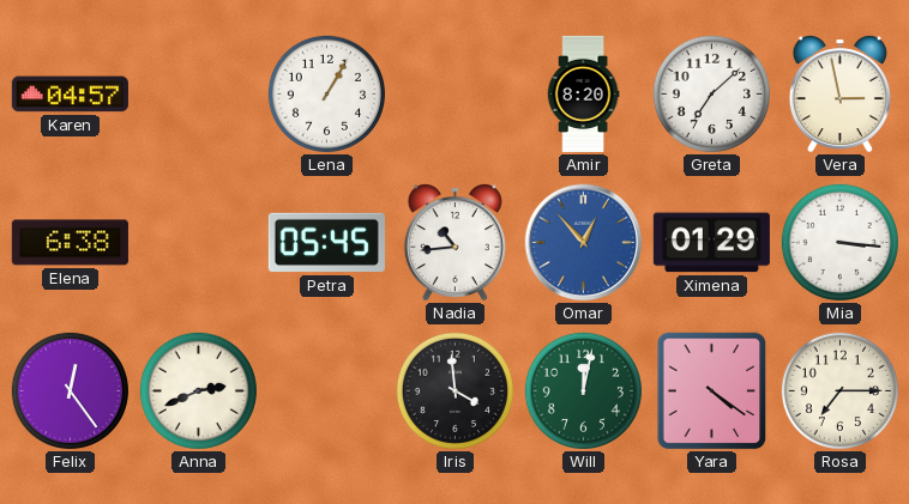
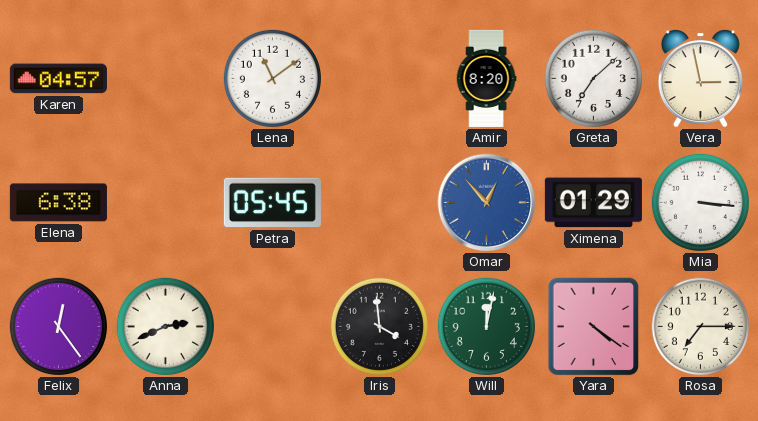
Lena: 1:05 -> 11:09 (272, 78)
Nadia: 10:44 -> none (454, 242)
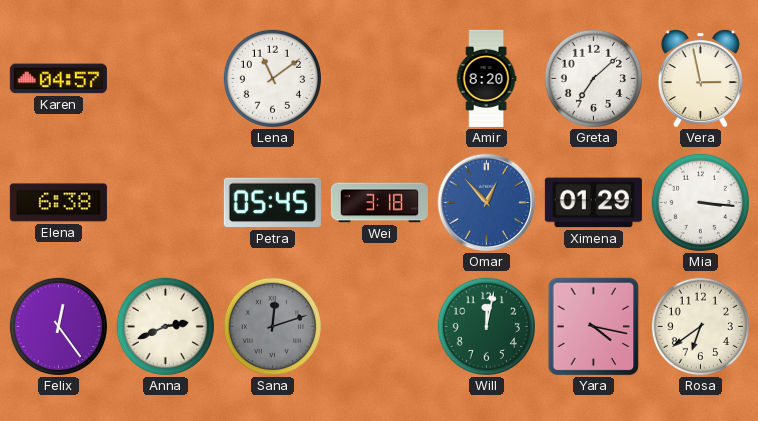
Wei: none -> 3:18 (379, 203)
Sana: none -> 12:12 (272, 326)
Iris: 3:59 -> none (379, 326)
Yara: 4:21 -> 4:17 (594, 327)
Rosa: 7:15 -> 6:39 (700, 326)
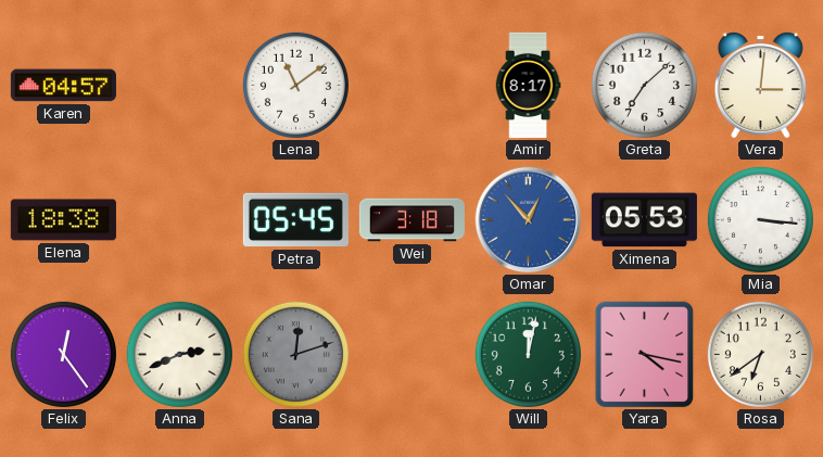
Amir: 8:20 -> 8:17 (528, 85)
Vera: 2:58 -> 3:01 (760, 85)
Elena: 6:38 -> 18:38 (63, 220)
Ximena: 01:29 -> 05:53 (644, 220)
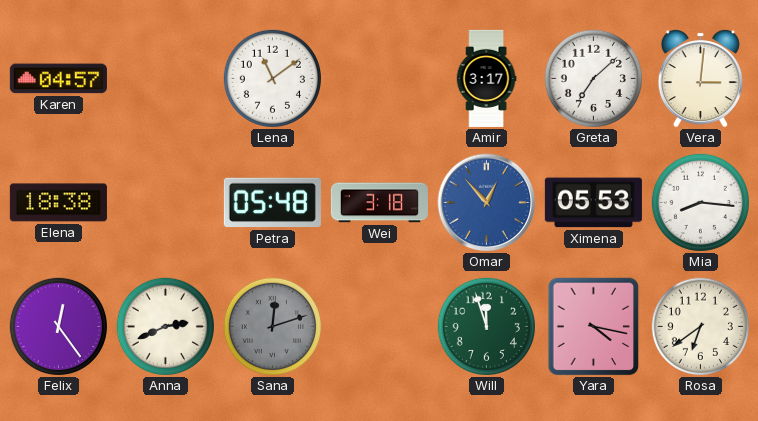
Amir: 8:17 -> 3:17 (486, 78)
Petra: 05:45 -> 05:48 (272, 203)
Mia: 3:16 -> 8:16 (700, 202)
Will: 12:02 -> 11:57 (486, 326)
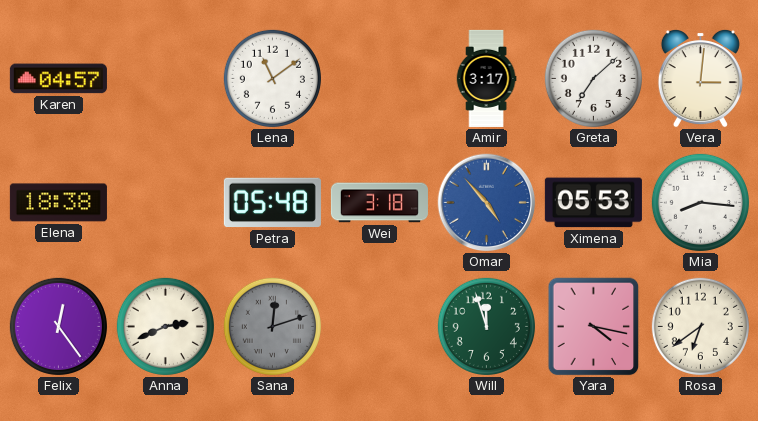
Omar: 12:53 -> 4:53 (487, 203)
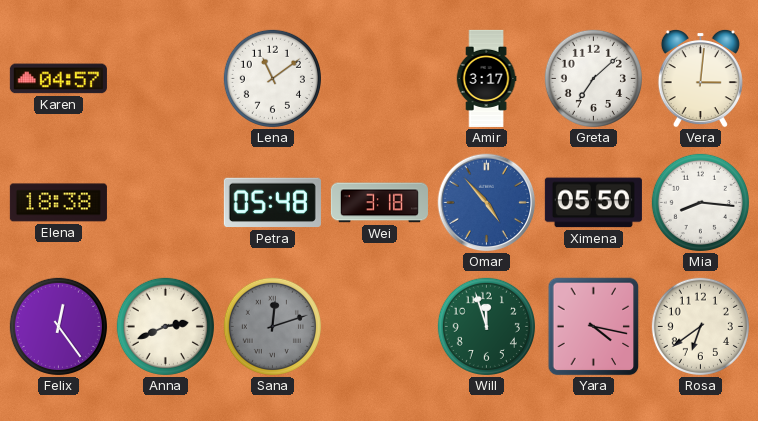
Ximena: 05:53 -> 05:50 (593, 203)
